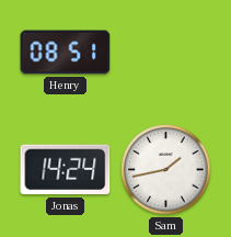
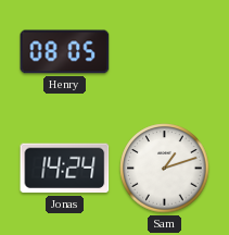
Henry: 08:51 -> 08:05 (65, 52)
Sam: 1:43 -> 1:12 (165, 169)
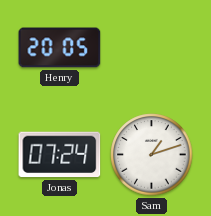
Henry: 08:05 -> 20:05 (60, 48)
Jonas: 14:24 -> 07:24 (60, 155)
